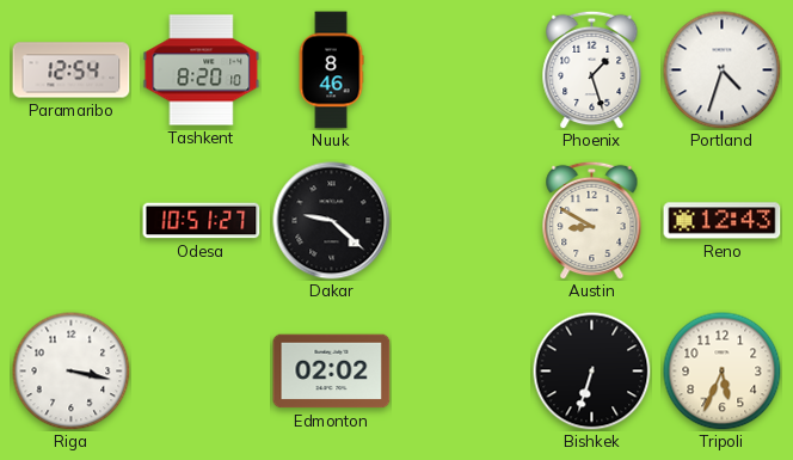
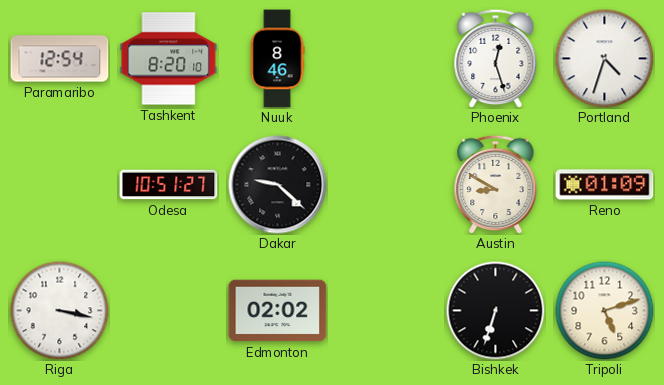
Phoenix: 1:27 -> 12:27 (496, 58)
Reno: 12:43 -> 01:09 (605, 185)
Tripoli: 5:34 -> 5:12 (605, 311)
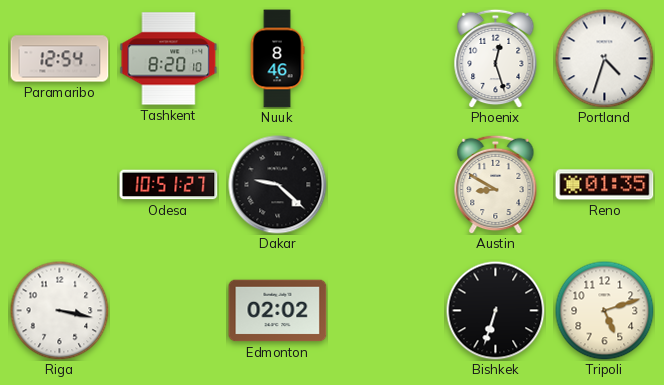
Reno: 01:09 -> 01:35 (605, 185)
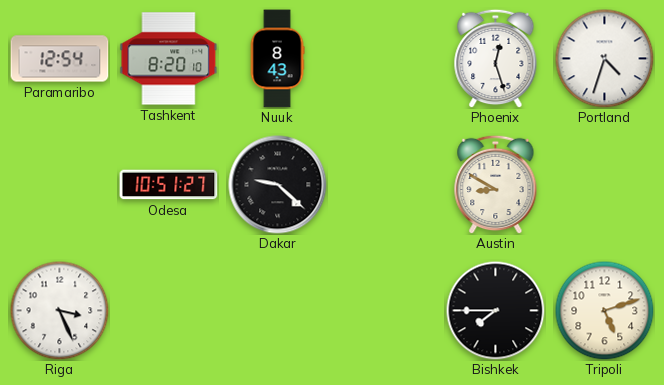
Nuuk: 8:46 -> 8:43 (277, 59)
Reno: 01:35 -> none (605, 185)
Riga: 3:17 -> 3:26 (60, 311)
Edmonton: 02:02 -> none (278, 311)
Bishkek: 6:33 -> 7:45 (496, 311)
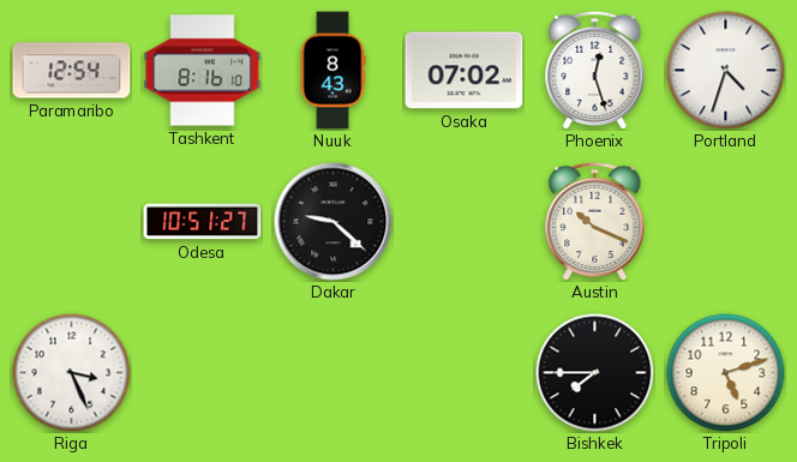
Tashkent: 8:20 -> 8:16 (203, 71)
Osaka: none -> 07:02 (465, 71)
Austin: 8:50 -> 10:19 (595, 221)
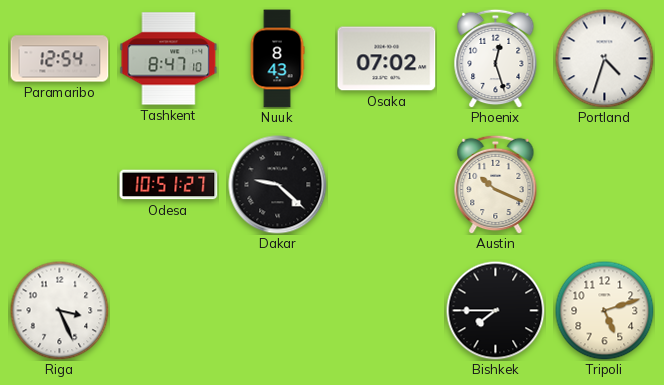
Tashkent: 8:16 -> 8:47 (169, 59)
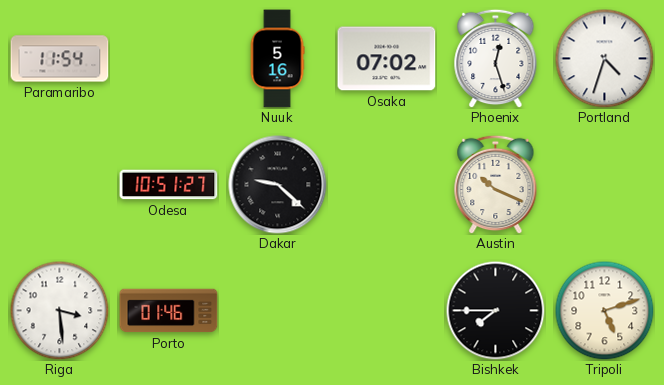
Paramaribo: 12:54 -> 11:54 (60, 59)
Tashkent: 8:47 -> none (169, 59)
Nuuk: 8:43 -> 5:16 (277, 59)
Riga: 3:26 -> 3:29 (60, 311)
Porto: none -> 01:46 (169, 311)
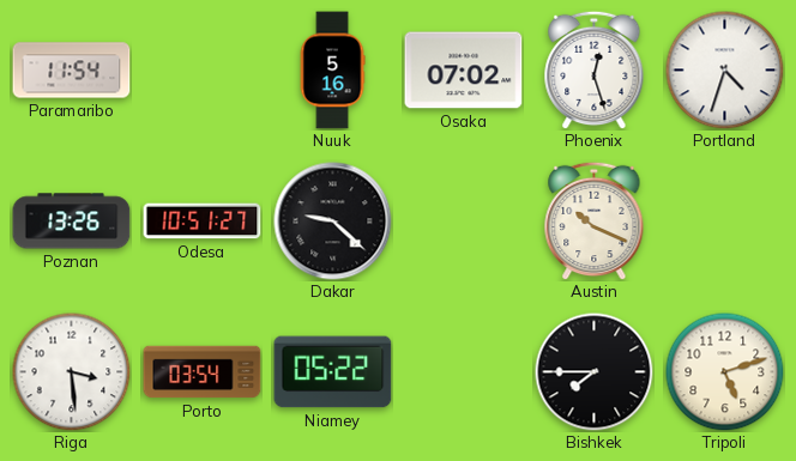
Poznan: none -> 13:26 (72, 222)
Porto: 01:46 -> 03:54 (203, 372)
Niamey: none -> 05:22 (333, 372)
